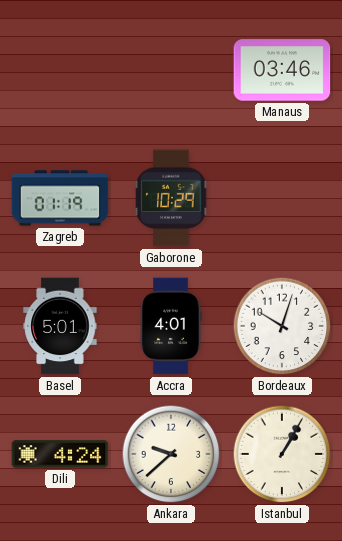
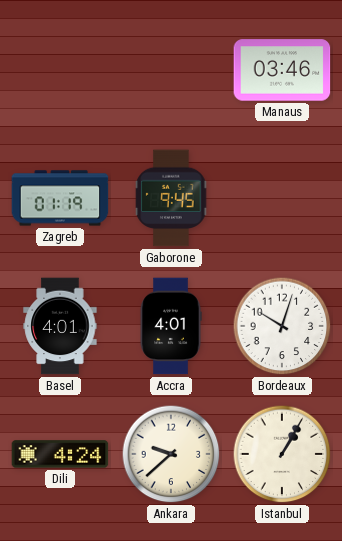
Gaborone: 10:29 -> 9:45 (171, 198)
Basel: 5:01 -> 4:01 (60, 326)
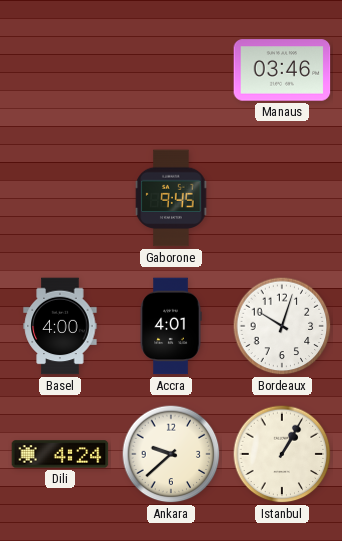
Zagreb: 01:19 -> none (60, 198)
Basel: 4:01 -> 4:00 (60, 326)
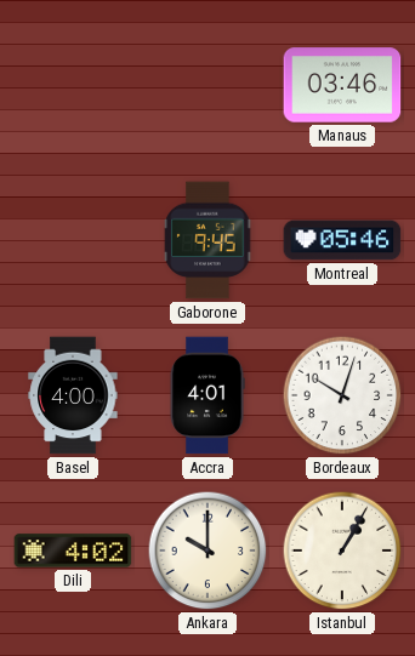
Montreal: none -> 05:46 (342, 240)
Dili: 4:24 -> 4:02 (73, 551)
Ankara: 9:38 -> 10:00 (207, 551)
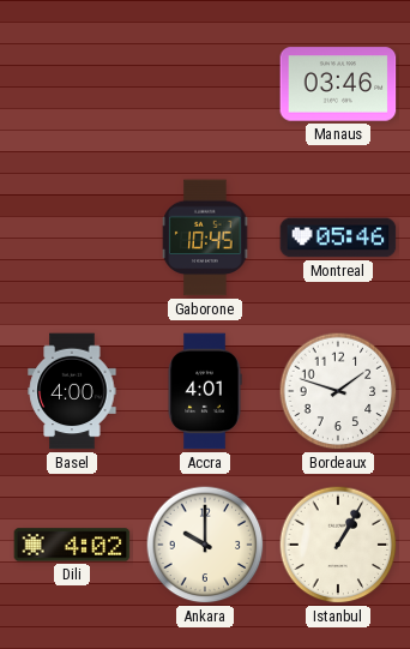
Gaborone: 9:45 -> 10:45 (205, 238)
Bordeaux: 10:03 -> 1:48 (338, 391)
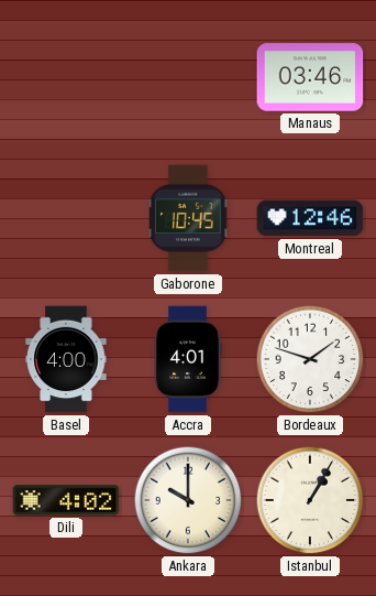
Montreal: 05:46 -> 12:46 (310, 218)
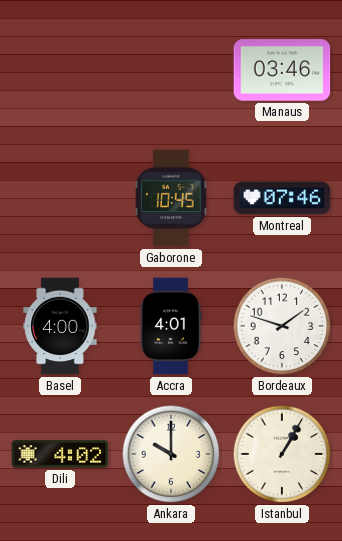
Montreal: 12:46 -> 07:46 (282, 198)
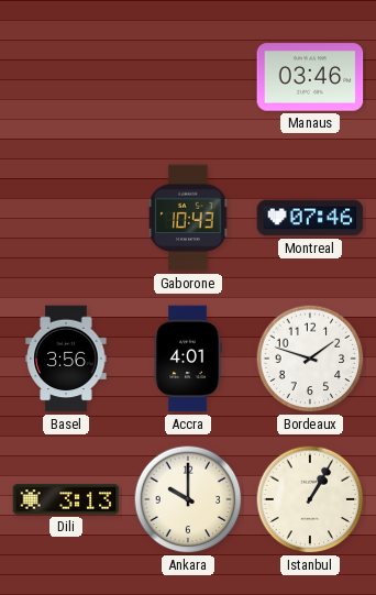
Gaborone: 10:45 -> 10:43 (188, 218)
Basel: 4:00 -> 3:56 (66, 359)
Dili: 4:02 -> 3:13 (66, 499)
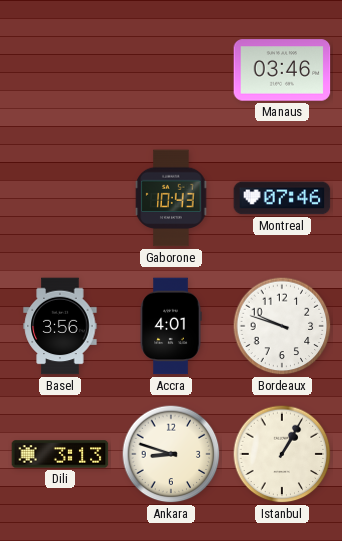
Bordeaux: 1:48 -> 9:48 (282, 326)
Ankara: 10:00 -> 8:48 (171, 454)
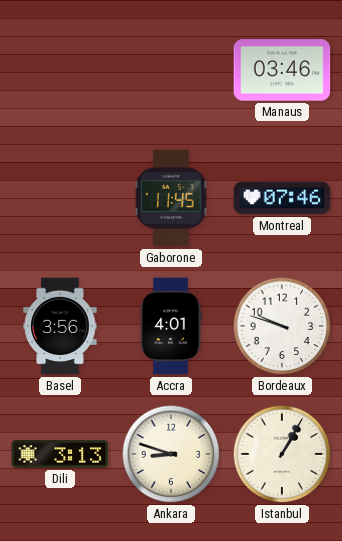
Gaborone: 10:43 -> 11:45 (171, 198)
